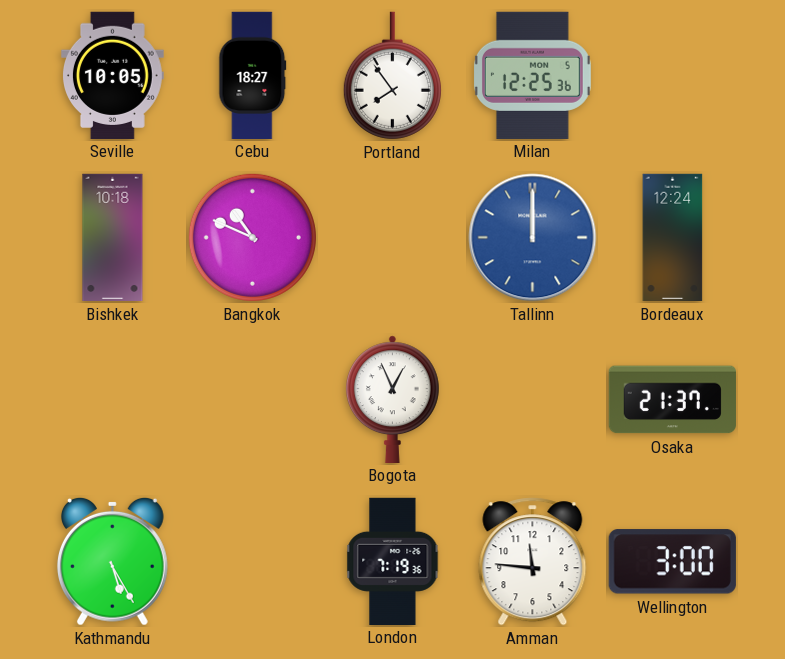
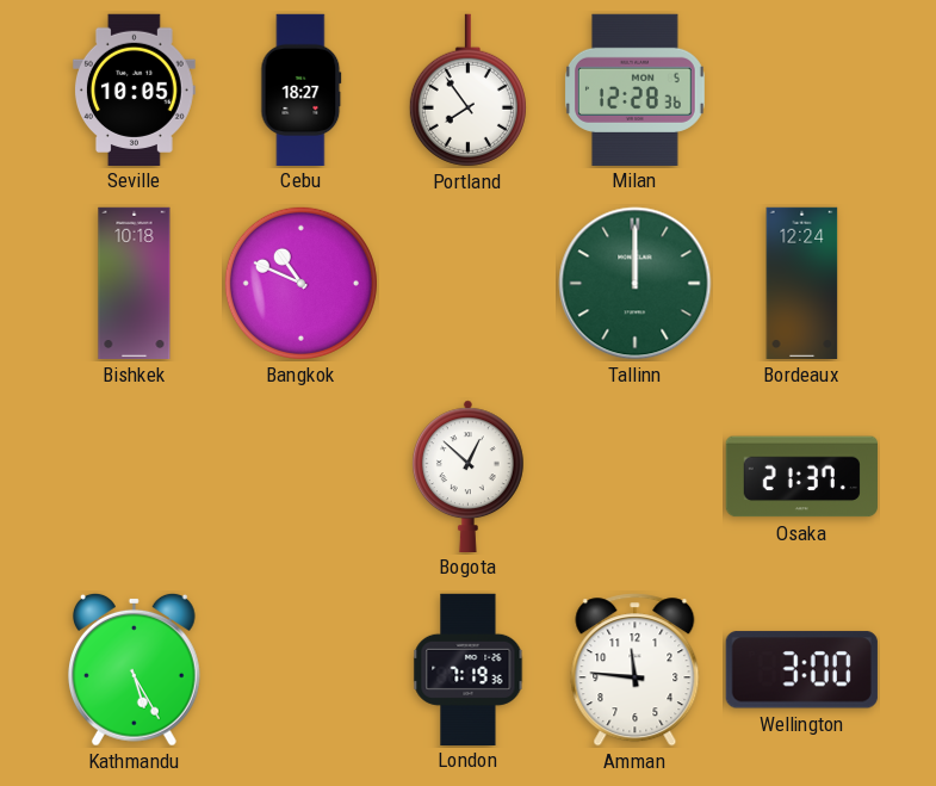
Milan: 12:25 -> 12:28 (634, 89)
Tallinn dial: blue -> green (636, 284)
Bogota: 12:56 -> 12:52 (467, 476)
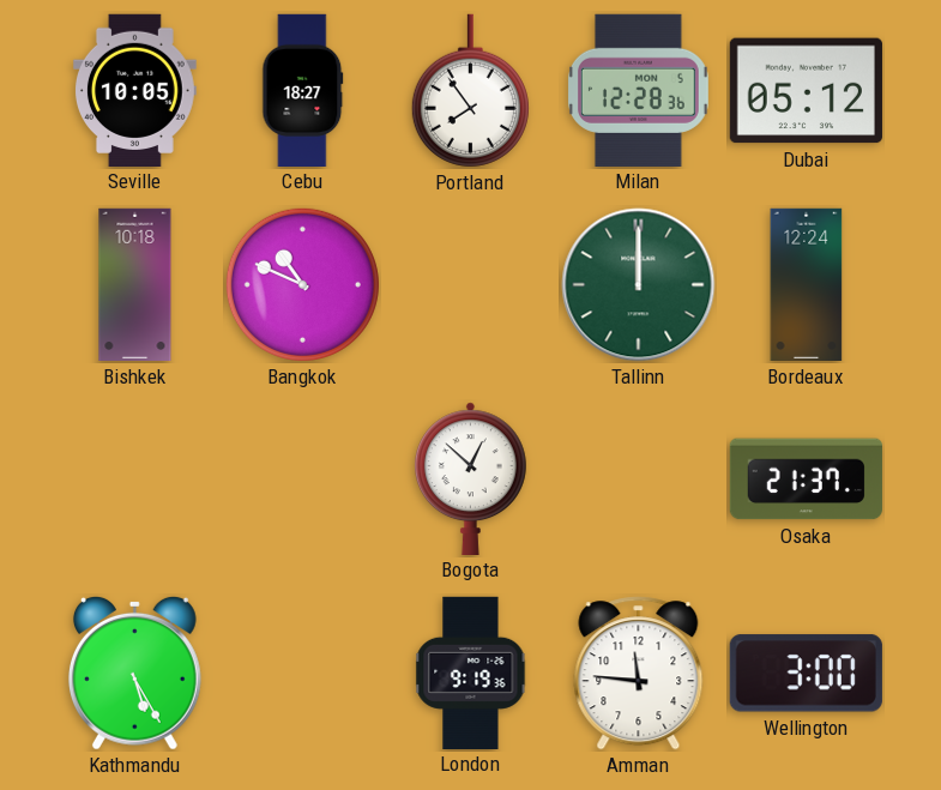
Dubai: none -> 05:12 (806, 91)
London: 7:19 -> 9:19 (471, 673)
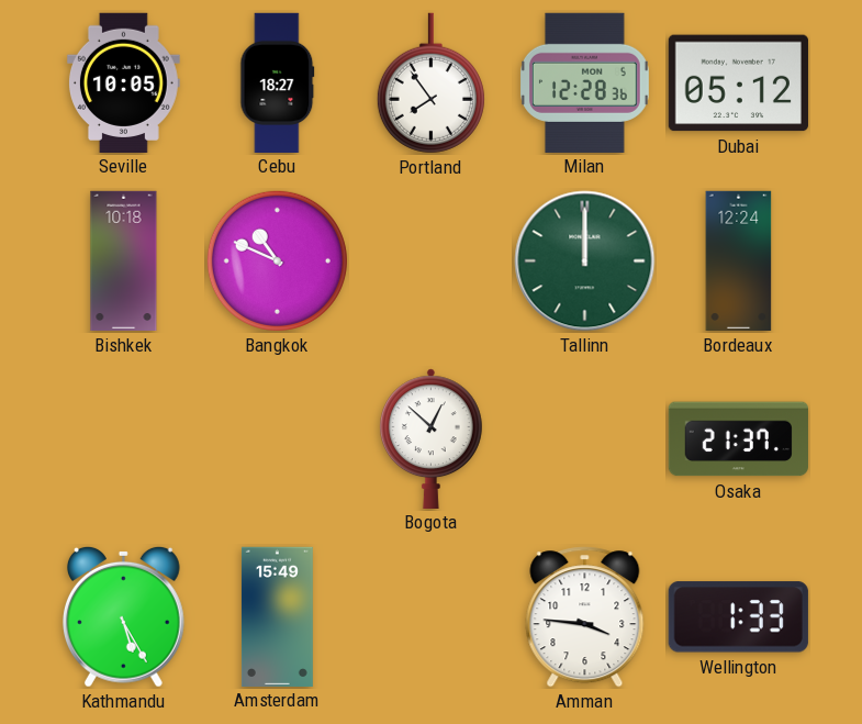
Amsterdam: none -> 15:49 (277, 616)
London: 9:19 -> none (471, 673)
Amman: 11:46 -> 3:46 (585, 617)
Wellington: 3:00 -> 1:33 (738, 617)
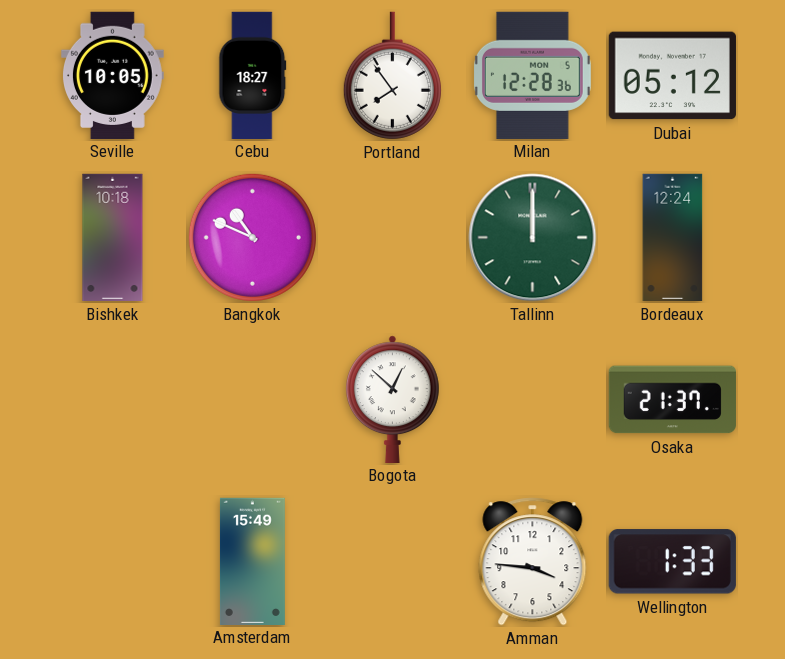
Kathmandu: 5:25 -> none (123, 616)
